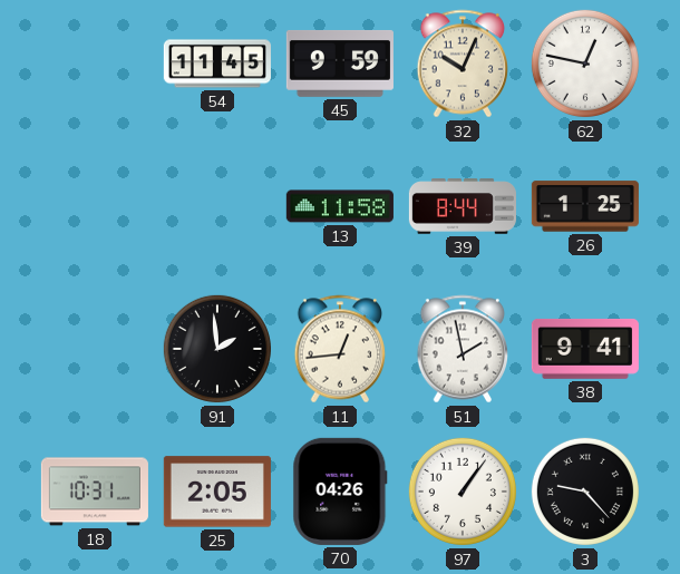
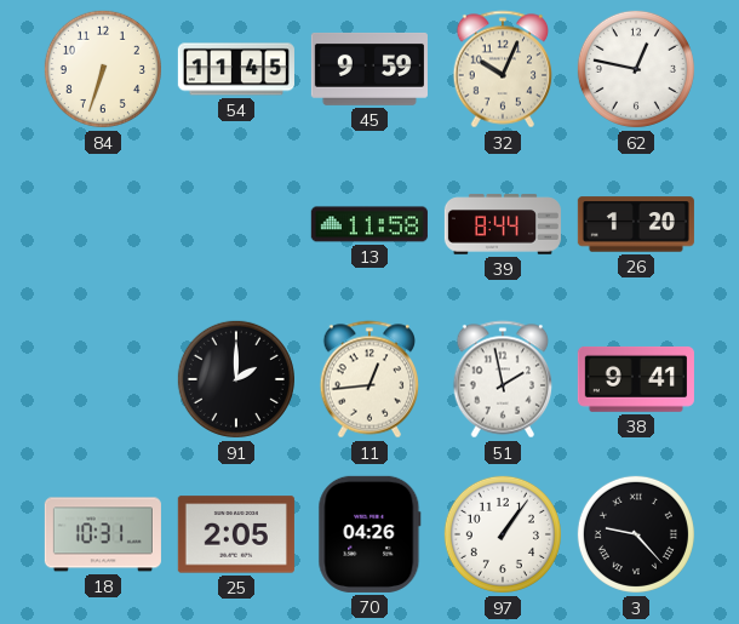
84: none -> 6:33 (103, 69)
26: 1:25 -> 1:20 (636, 224)
91: 1:59 -> 2:00 (236, 379)
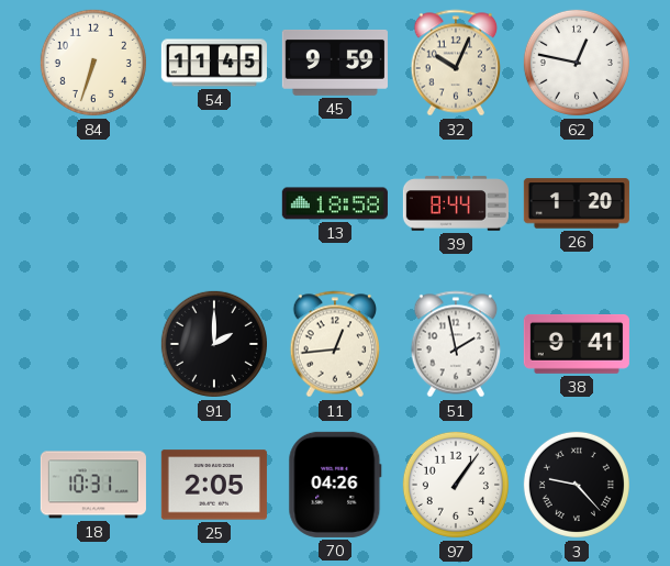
13: 11:58 -> 18:58 (335, 203)
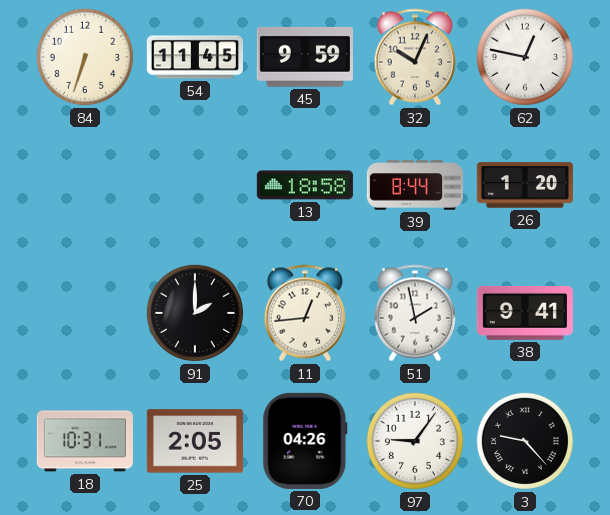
97: 1:06 -> 9:06 (415, 441)
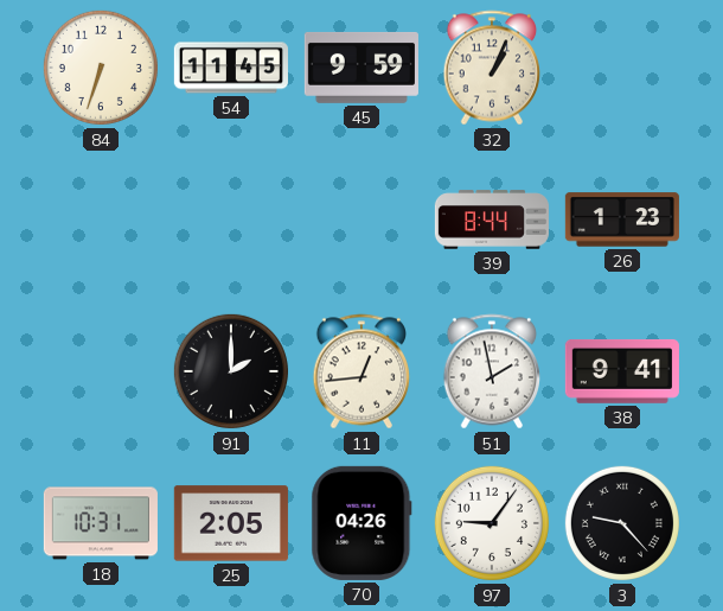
32: 10:04 -> 1:04 (492, 68)
62: 12:47 -> none (525, 57)
13: 18:58 -> none (305, 185)
26: 1:20 -> 1:23 (622, 219)
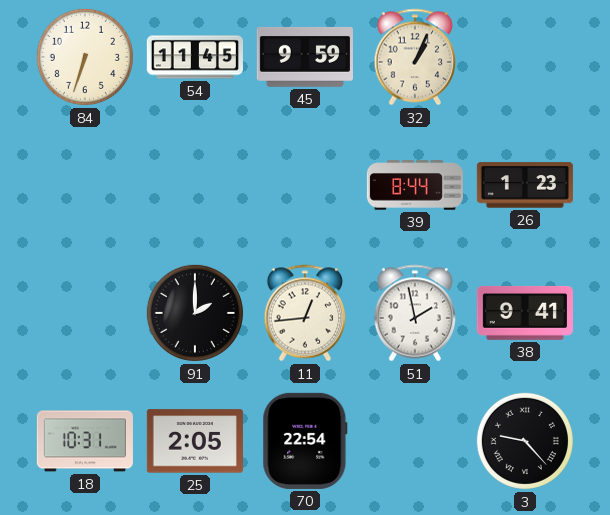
70: 04:26 -> 22:54 (305, 441)
97: 9:06 -> none (492, 523)
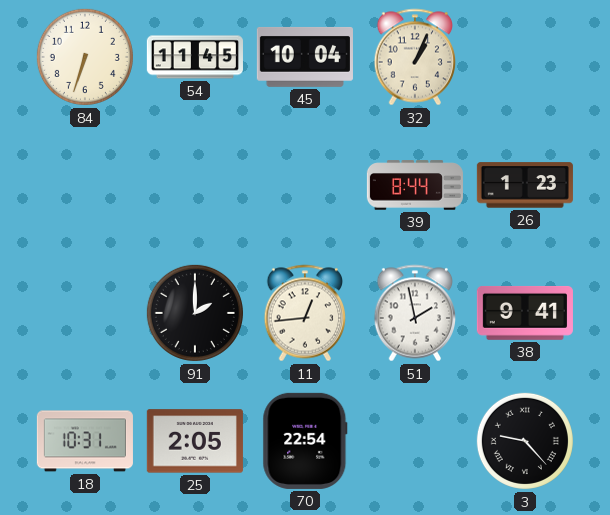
45: 9:59 -> 10:04 (305, 57)
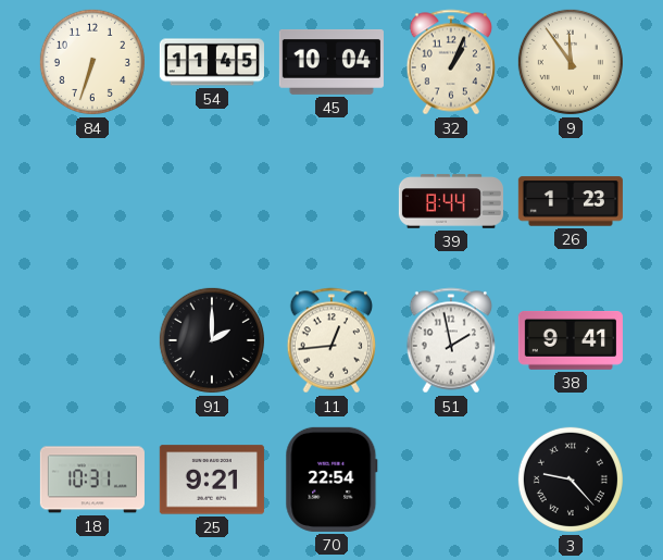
9: none -> 11:54 (571, 62)
25: 2:05 -> 9:21 (212, 480)
